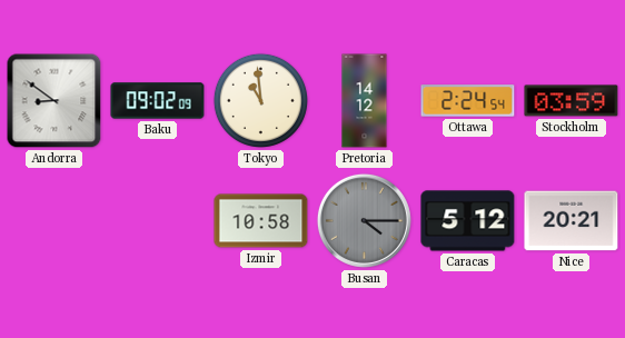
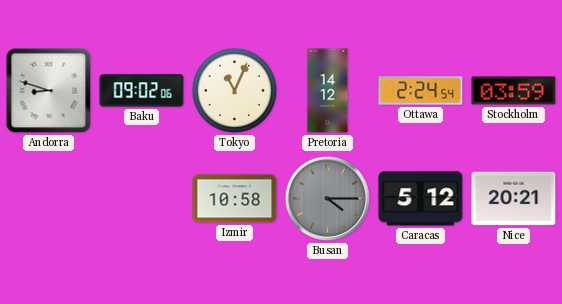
Andorra: 8:51 -> 8:48 (49, 91)
Baku: 09:02:09 -> 09:02:06 (142, 91)
Tokyo: 10:59 -> 11:04 (234, 90)
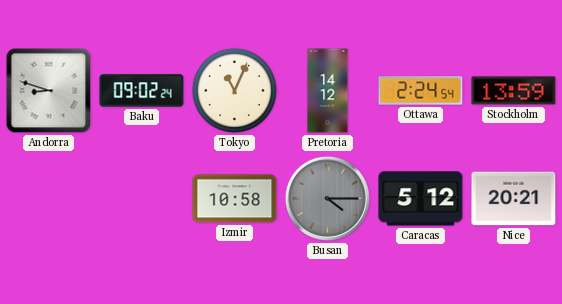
Baku: 09:02:06 -> 09:02:24 (142, 91)
Stockholm: 03:59 -> 13:59 (514, 91)
